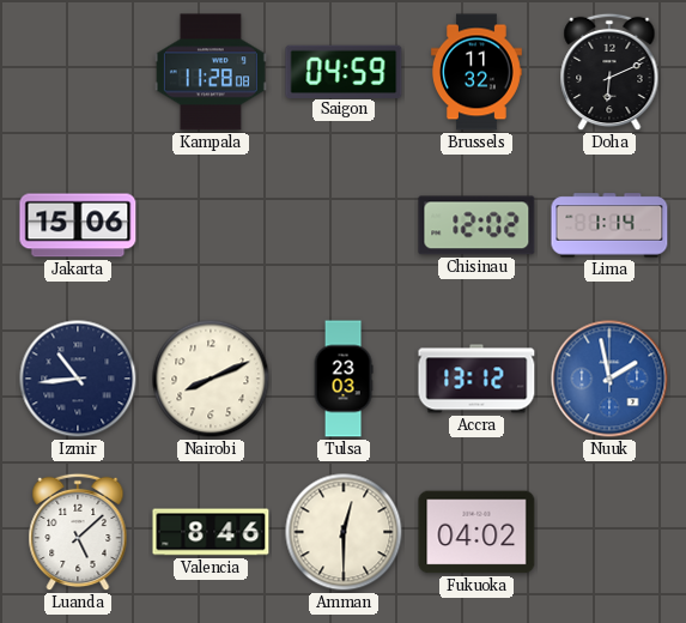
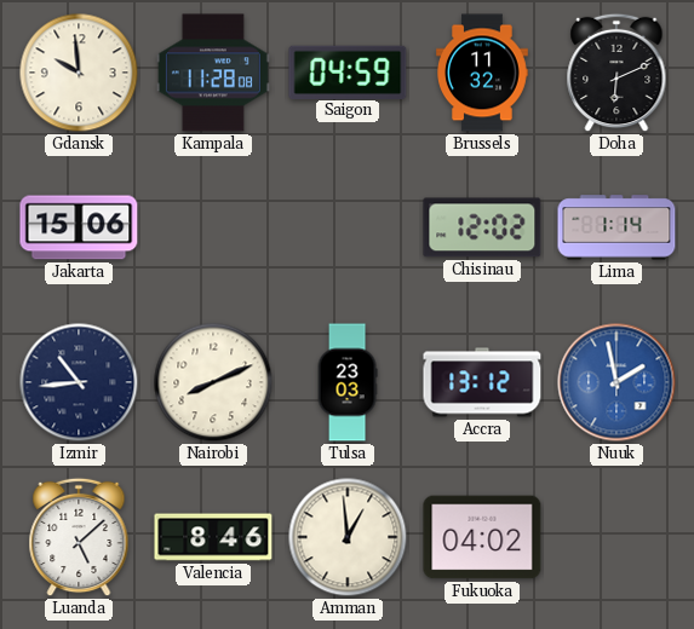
Gdansk: none -> 9:59 (79, 73)
Amman: 12:30 -> 12:59 (348, 537)
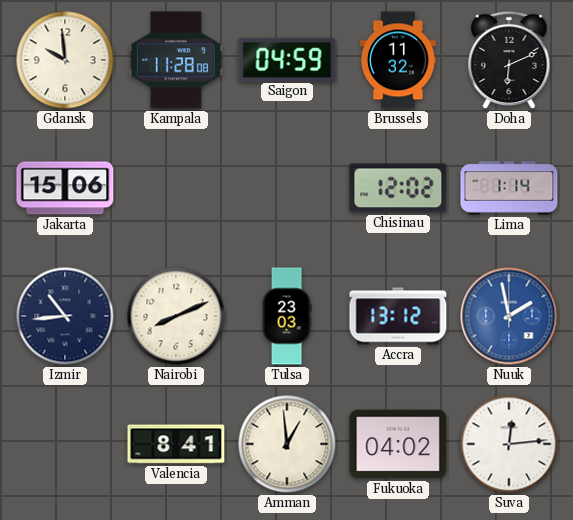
Luanda: 5:08 -> none (79, 537)
Valencia: 8:46 -> 8:41 (176, 444)
Suva: none -> 12:14 (509, 444)
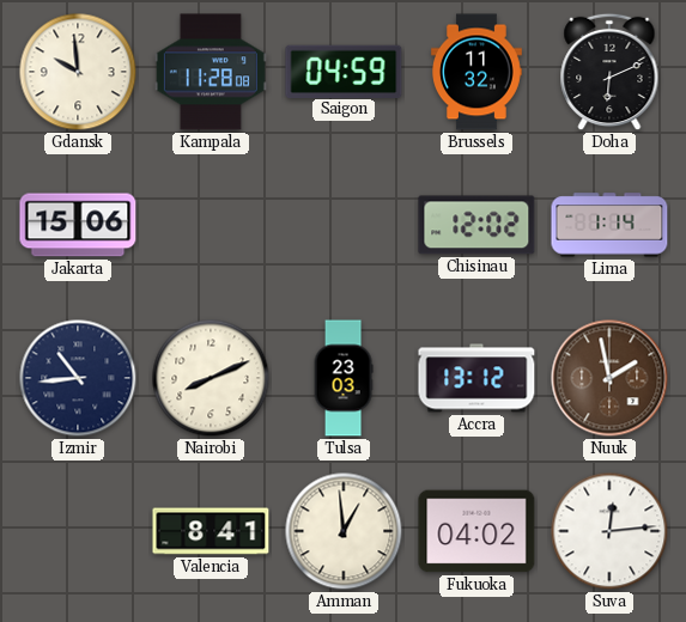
Nuuk dial: blue -> brown (609, 378)
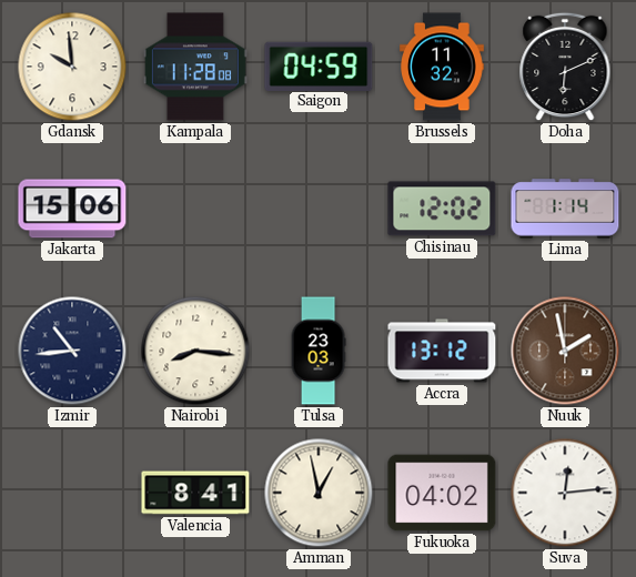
Nairobi: 8:11 -> 8:16 (195, 351)
Amman: 12:59 -> 12:58 (319, 493)
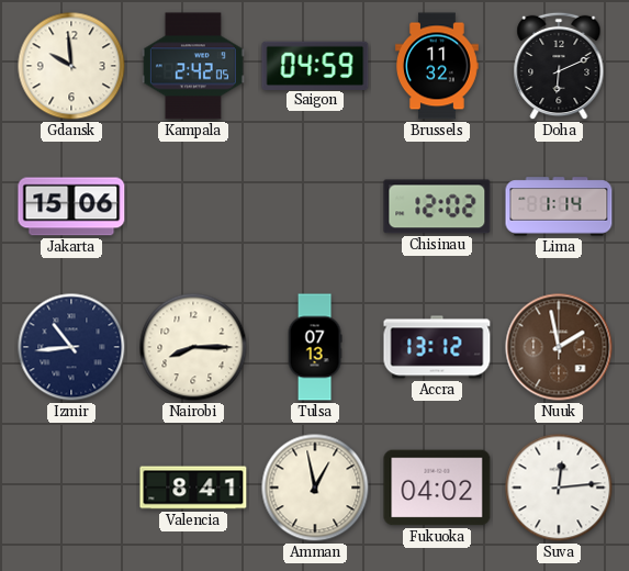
Kampala: 11:28 -> 2:42 (193, 66)
Nairobi: 8:16 -> 8:15 (193, 347)
Tulsa: 23:03 -> 07:13 (315, 347)
